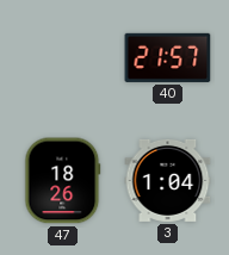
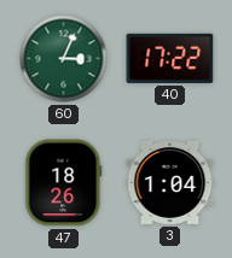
60: none -> 3:04 (64, 59)
40: 21:57 -> 17:22 (170, 58)
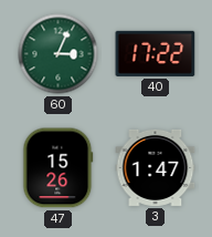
47: 18:26 -> 15:26 (59, 168)
3: 1:04 -> 1:47 (156, 167)
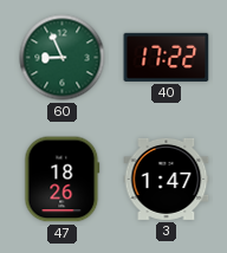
60: 3:04 -> 8:56 (63, 58)
47: 15:26 -> 18:26 (63, 180)
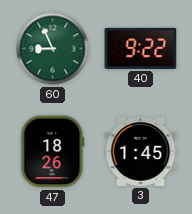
40: 17:22 -> 9:22 (141, 48)
3: 1:47 -> 1:45 (141, 151)
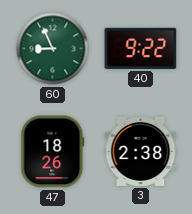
3: 1:45 -> 2:38 (141, 151)
